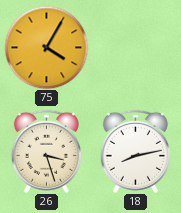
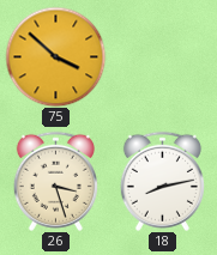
75: 4:05 -> 3:52 (55, 56)
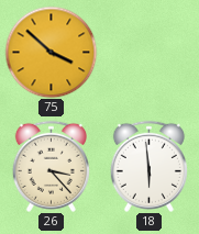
26: 3:27 -> 3:23 (51, 166)
18: 8:13 -> 5:59 (148, 166)
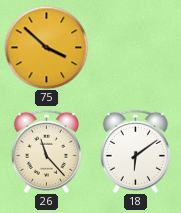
26: 3:23 -> 11:23 (46, 151)
18: 5:59 -> 6:09 (135, 151)
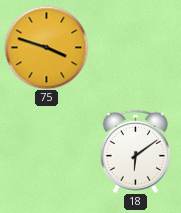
75: 3:52 -> 3:48 (46, 47)
26: 11:23 -> none (46, 151)
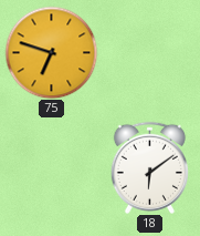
75: 3:48 -> 6:48 (51, 52)
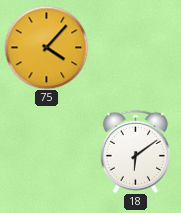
75: 6:48 -> 4:07 (46, 47)
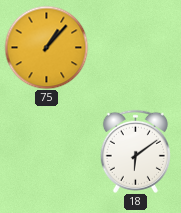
75: 4:07 -> 1:07 (46, 47)
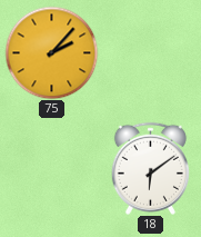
75: 1:07 -> 2:07 (51, 52)
